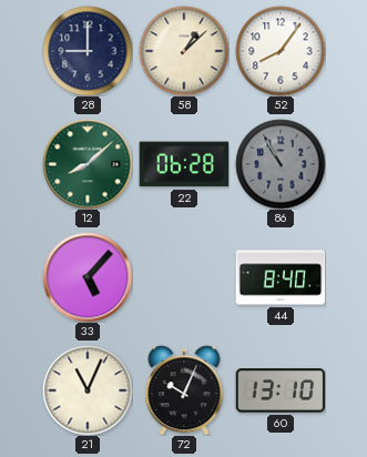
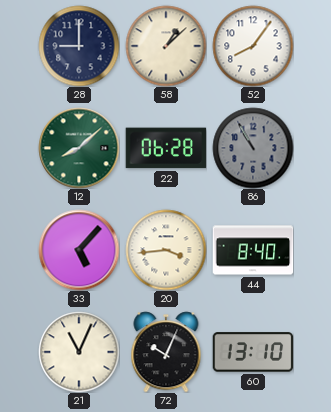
20: none -> 3:44 (166, 250)
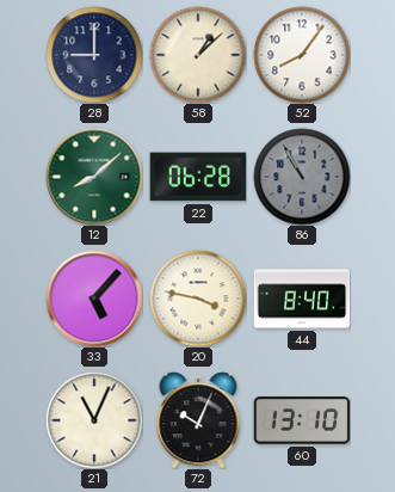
20: 3:44 -> 3:47 (198, 299)
